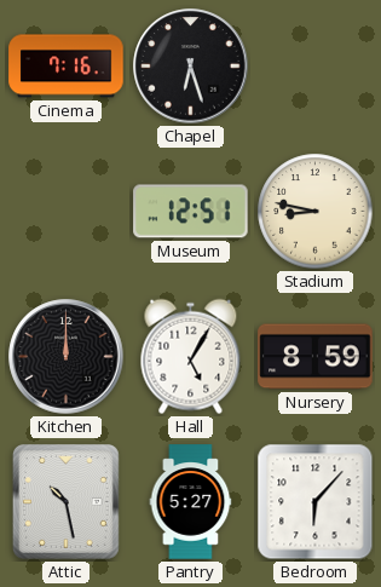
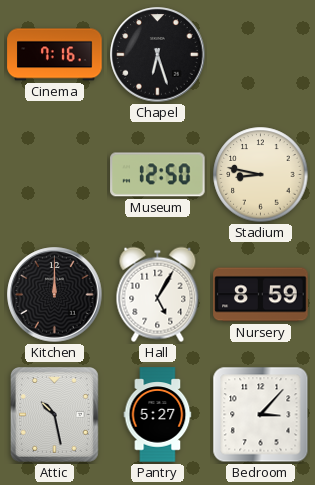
Museum: 12:51 -> 12:50 (158, 175)
Bedroom: 6:07 -> 3:07 (261, 415)
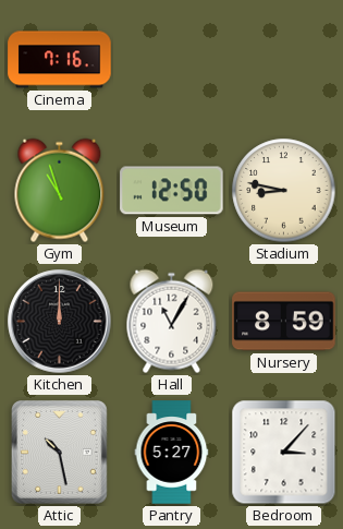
Chapel: 6:27 -> none (158, 55)
Gym: none -> 10:57 (60, 191)
Hall: 5:05 -> 11:05 (172, 322)
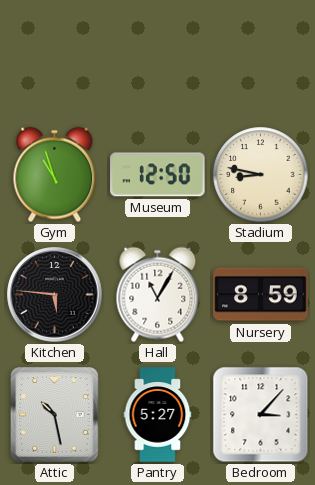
Cinema: 7:16 -> none (60, 60)
Kitchen: 12:00 -> 5:46 (55, 295)
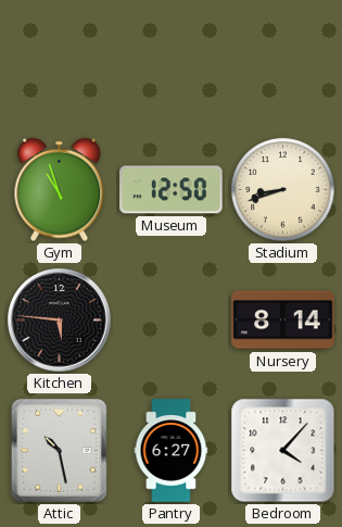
Stadium: 8:47 -> 8:42 (283, 190)
Hall: 11:05 -> none (158, 295)
Nursery: 8:59 -> 8:14 (283, 321)
Pantry: 5:27 -> 6:27 (172, 451)
Bedroom: 3:07 -> 4:07 (283, 451)
